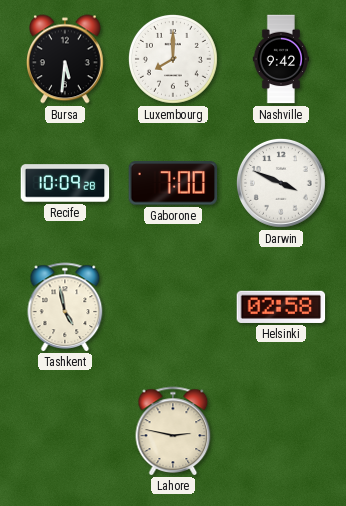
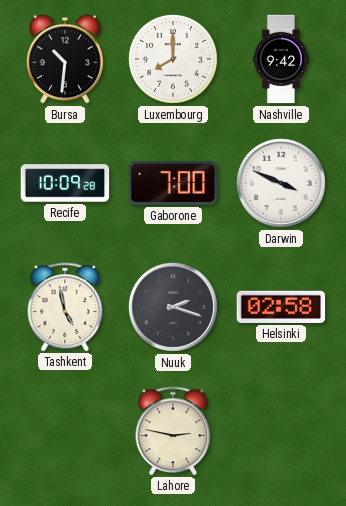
Bursa: 5:31 -> 10:31 (66, 59)
Nuuk: none -> 2:18 (173, 307)
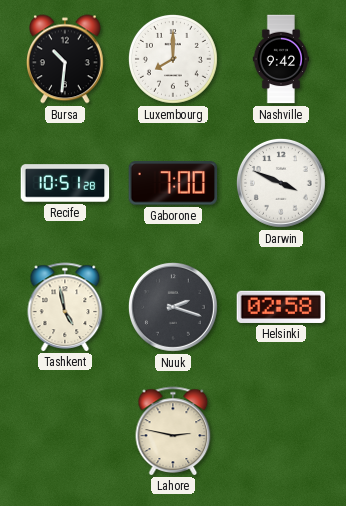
Recife: 10:09 -> 10:51 (65, 183)
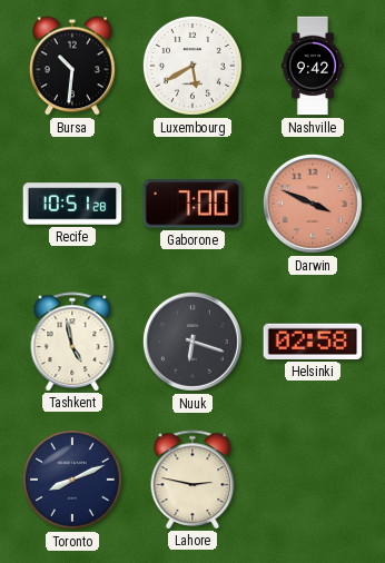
Luxembourg: 8:00 -> 5:40 (192, 66)
Darwin dial: white -> salmon (313, 204)
Nuuk: 2:18 -> 6:18 (192, 342)
Toronto: none -> 8:11 (72, 480)
